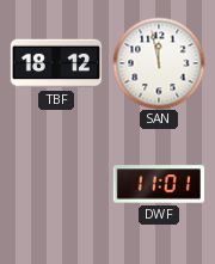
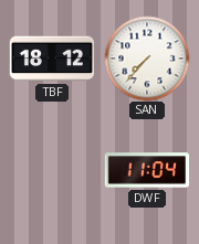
SAN: 11:58 -> 7:37 (147, 59)
DWF: 11:01 -> 11:04 (147, 170)
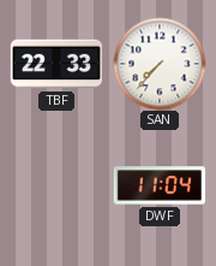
TBF: 18:12 -> 22:33 (56, 64)
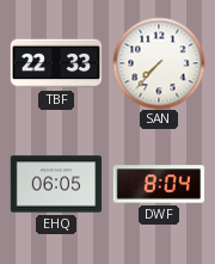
EHQ: none -> 06:05 (56, 184)
DWF: 11:04 -> 8:04 (159, 184)
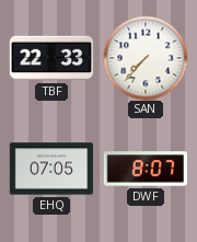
EHQ: 06:05 -> 07:05 (51, 169)
DWF: 8:04 -> 8:07 (146, 169)
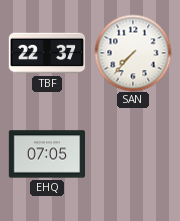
TBF: 22:33 -> 22:37 (47, 53)
DWF: 8:07 -> none (146, 169)
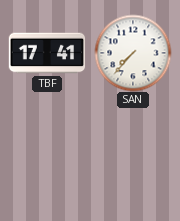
TBF: 22:37 -> 17:41 (47, 53)
EHQ: 07:05 -> none (47, 154)
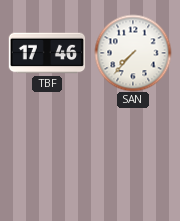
TBF: 17:41 -> 17:46 (47, 53)
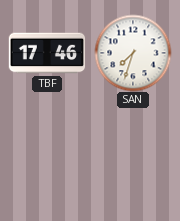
SAN: 7:37 -> 7:33 (133, 53)
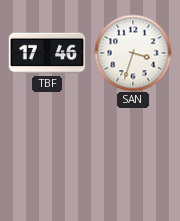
SAN: 7:33 -> 3:33 (133, 53)
